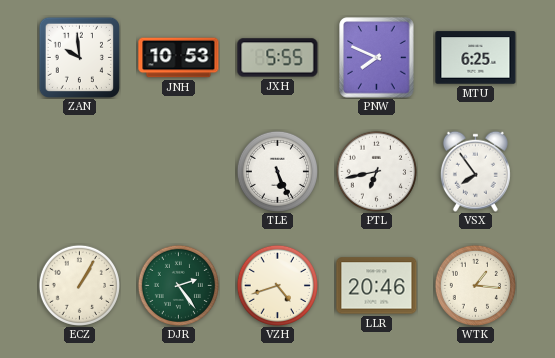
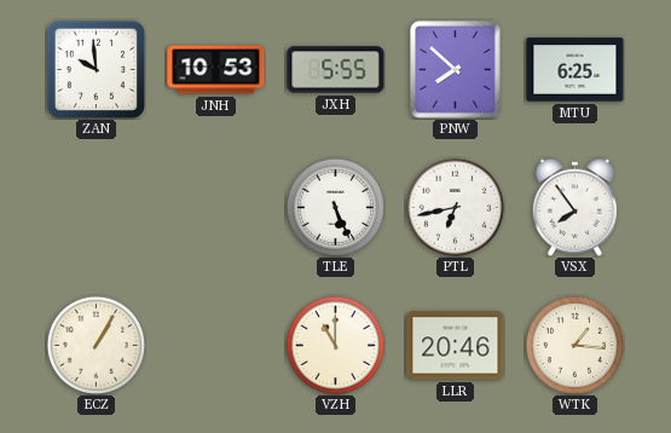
PNW: 7:49 -> 7:52 (456, 70)
DJR: 2:24 -> none (178, 285)
VZH: 4:42 -> 11:00 (335, 345)
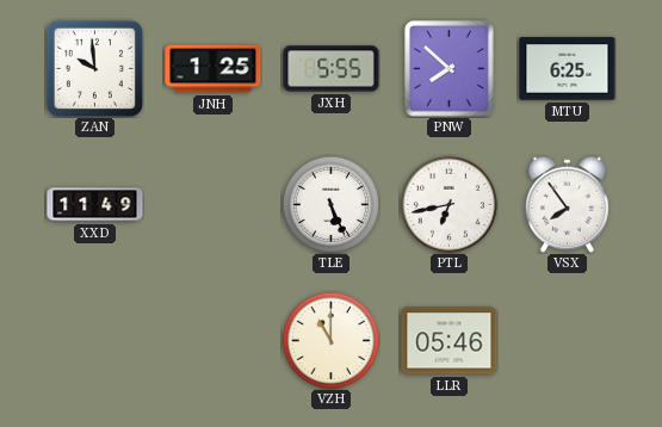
JNH: 10:53 -> 1:25 (214, 69)
XXD: none -> 11:49 (95, 205)
ECZ: 1:05 -> none (96, 345)
LLR: 20:46 -> 05:46 (450, 341)
WTK: 1:16 -> none (574, 345)
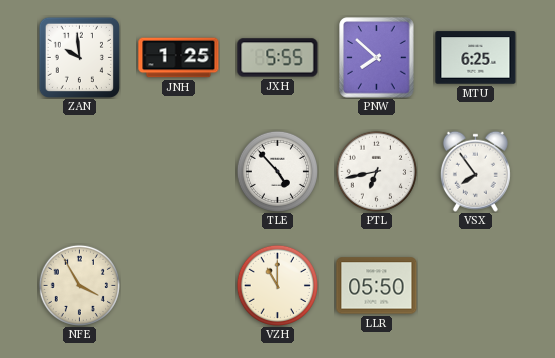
XXD: 11:49 -> none (95, 205)
TLE: 5:26 -> 4:53 (277, 171)
NFE: none -> 3:55 (79, 285)
LLR: 05:46 -> 05:50 (377, 286)
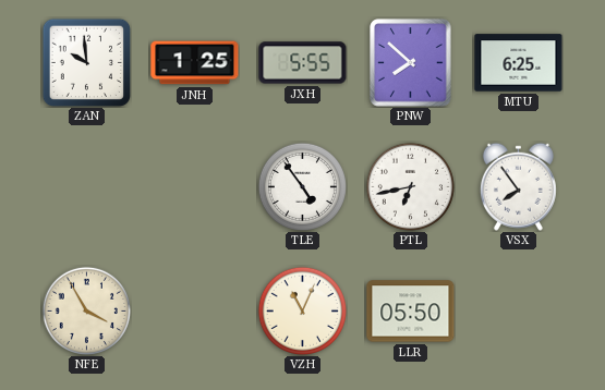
TLE: 4:53 -> 4:54 (302, 186)
VZH: 11:00 -> 11:04 (302, 310)
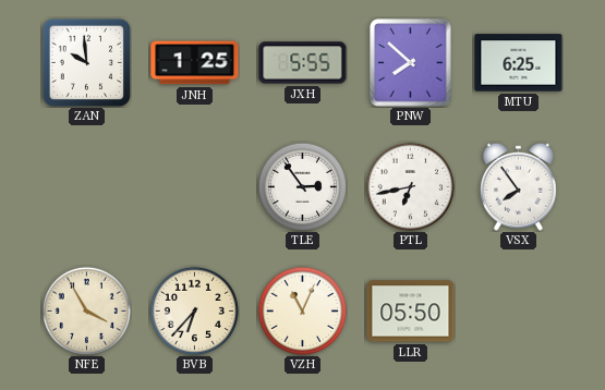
TLE: 4:54 -> 2:54 (302, 186)
BVB: none -> 6:37 (194, 310)
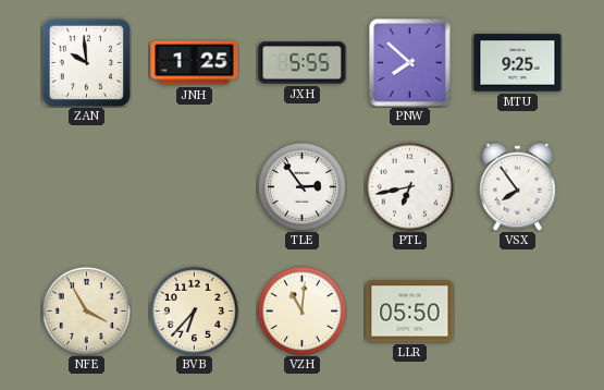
MTU: 6:25 -> 9:25 (518, 63)
VZH: 11:04 -> 11:01 (301, 310)
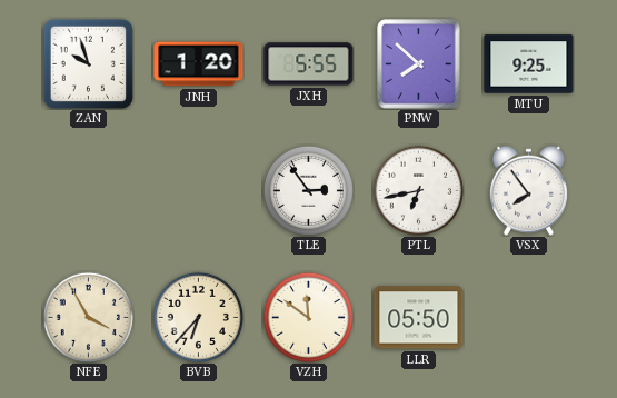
ZAN: 9:59 -> 9:57 (88, 63)
JNH: 1:25 -> 1:20 (199, 64)
VZH: 11:01 -> 11:51 (308, 317)
